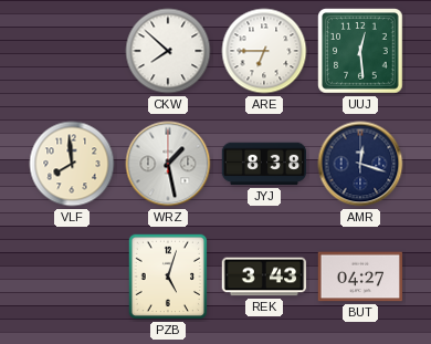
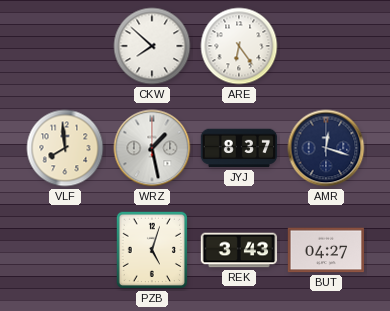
ARE: 6:45 -> 6:24 (239, 46)
UUJ: 12:29 -> none (360, 51)
JYJ: 8:38 -> 8:37 (239, 148)
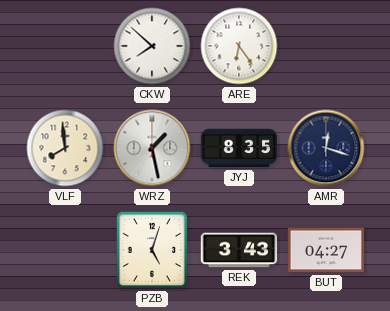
JYJ: 8:37 -> 8:35 (239, 148)
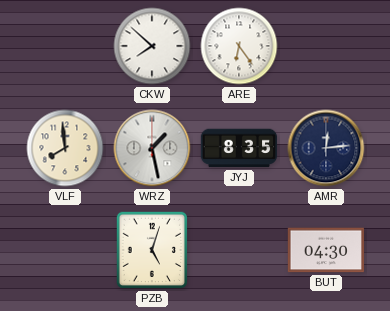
AMR: 12:18 -> 12:14 (326, 148)
REK: 3:43 -> none (239, 250)
BUT: 04:27 -> 04:30 (326, 250)
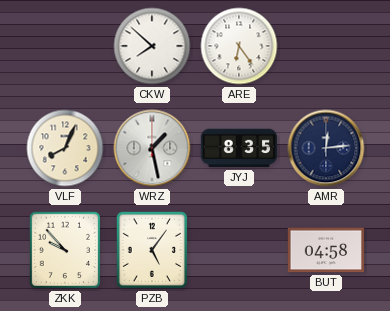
VLF: 7:59 -> 8:04 (65, 148)
ZKK: none -> 9:53 (64, 250)
PZB: 5:03 -> 5:06 (151, 250)
BUT: 04:30 -> 04:58 (326, 250)
